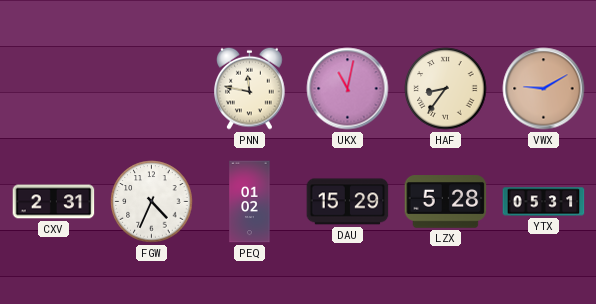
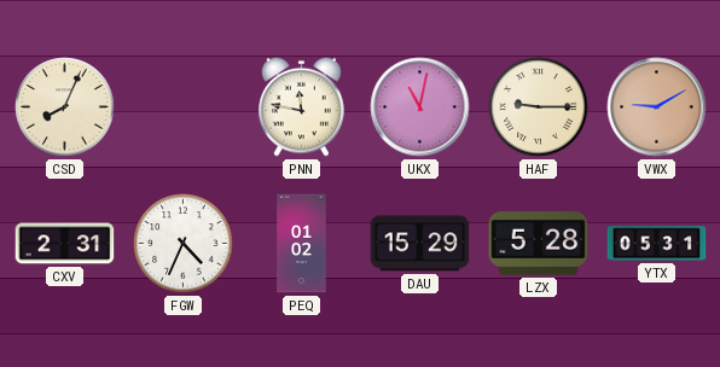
CSD: none -> 8:04 (65, 107)
HAF: 8:36 -> 9:15 (539, 107)
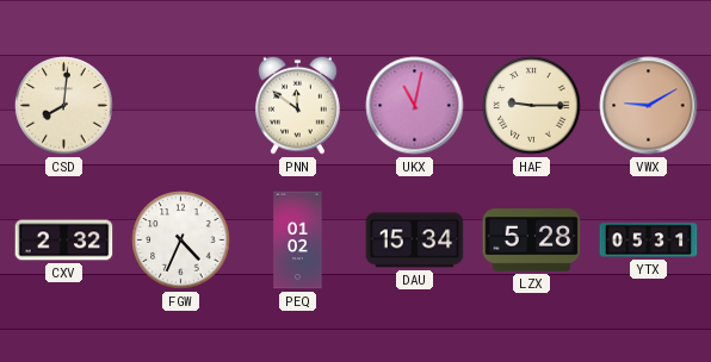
CSD: 8:04 -> 8:01 (64, 106)
PNN: 11:47 -> 11:51 (298, 105)
CXV: 2:31 -> 2:32 (64, 241)
DAU: 15:29 -> 15:34 (415, 241)
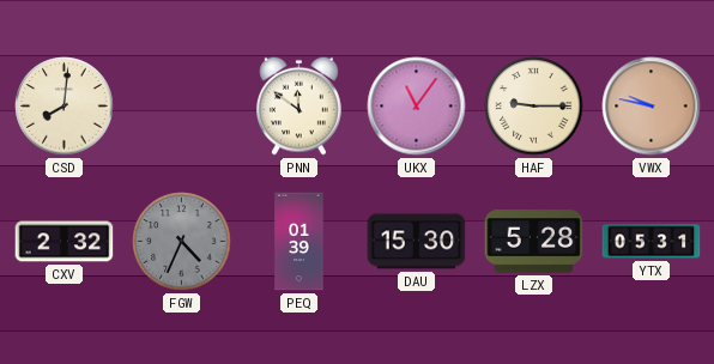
UKX: 11:02 -> 11:06 (417, 107)
VWX: 9:10 -> 9:47 (652, 107)
FGW dial: white -> grey (182, 242)
PEQ: 01:02 -> 01:39 (299, 242)
DAU: 15:34 -> 15:30 (417, 242)
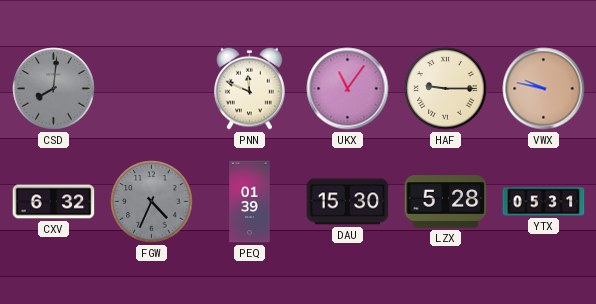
CSD dial: cream -> grey (54, 89)
PNN: 11:51 -> 11:49 (250, 88)
CXV: 2:32 -> 6:32 (54, 202)
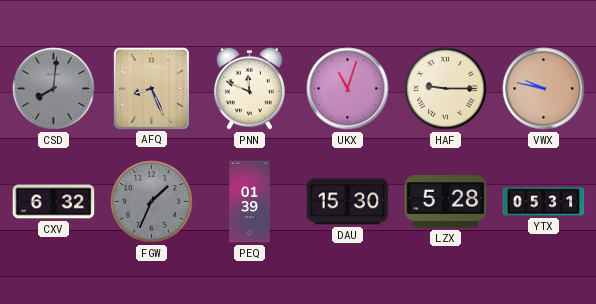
AFQ: none -> 8:26 (151, 88)
UKX: 11:06 -> 11:03 (348, 89)
FGW: 4:34 -> 1:34 (152, 202)
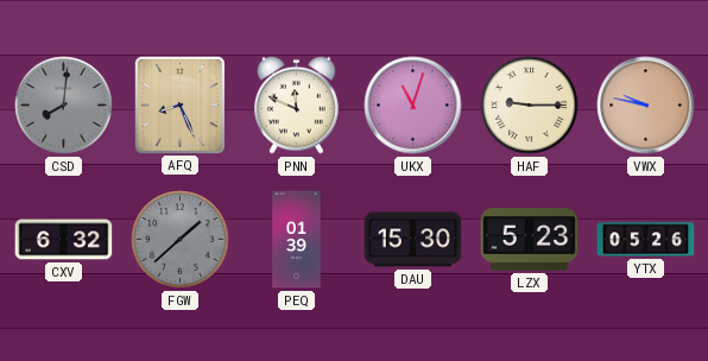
FGW: 1:34 -> 1:38 (181, 240)
LZX: 5:28 -> 5:23 (530, 240)
YTX: 05:31 -> 05:26 (646, 240)
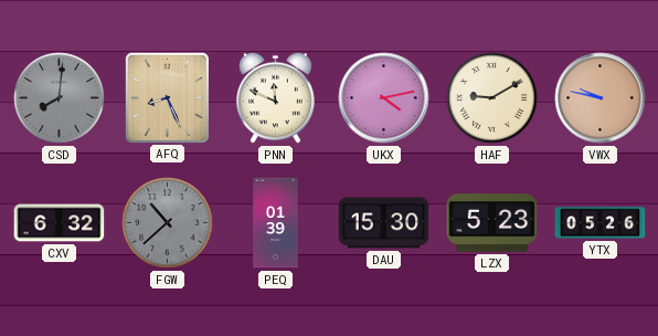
UKX: 11:03 -> 4:13 (384, 98)
HAF: 9:15 -> 9:10 (492, 98)
FGW: 1:38 -> 10:38 (168, 223)
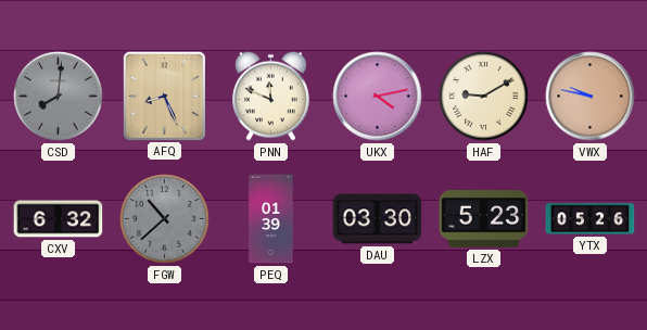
DAU: 15:30 -> 03:30 (378, 219)
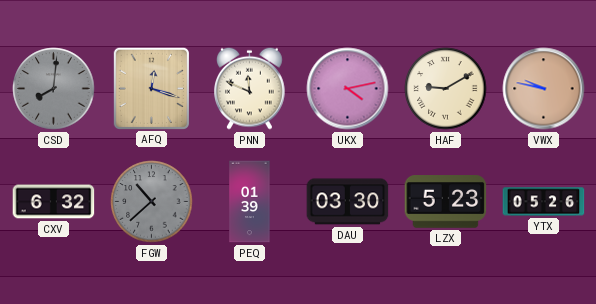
AFQ: 8:26 -> 12:18 (151, 88)
